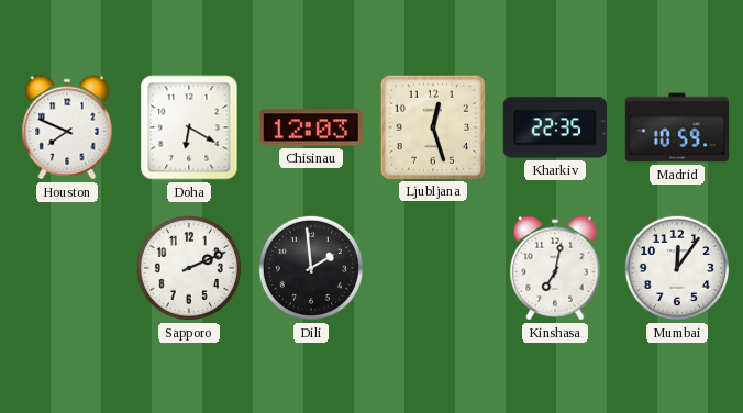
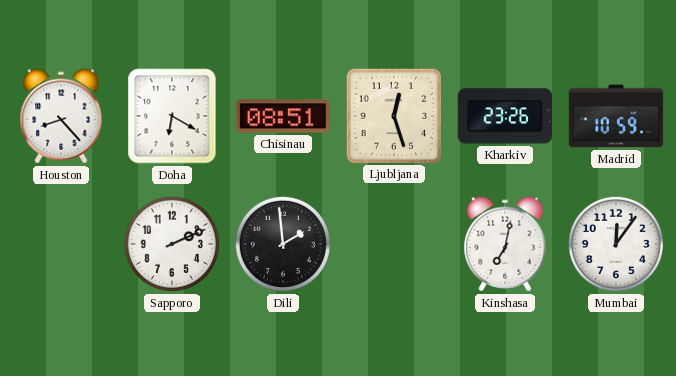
Houston: 7:49 -> 8:23 (61, 116)
Chisinau: 12:03 -> 08:51 (282, 116)
Kharkiv: 22:35 -> 23:26 (505, 116)
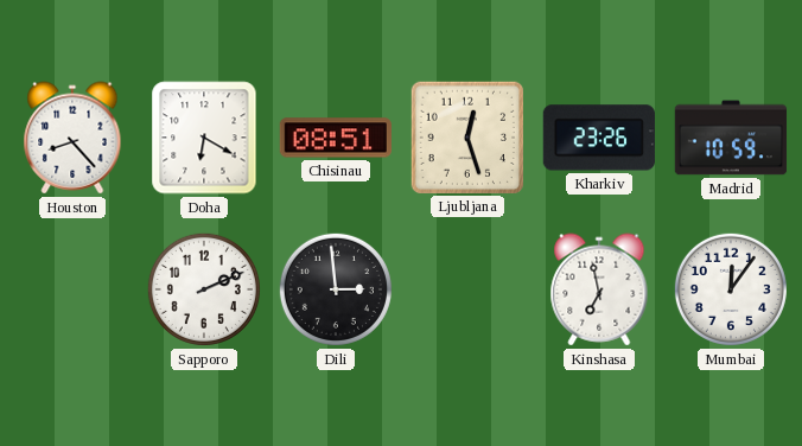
Dili: 1:59 -> 2:59 (336, 289)
Kinshasa: 7:02 -> 6:58 (599, 289)
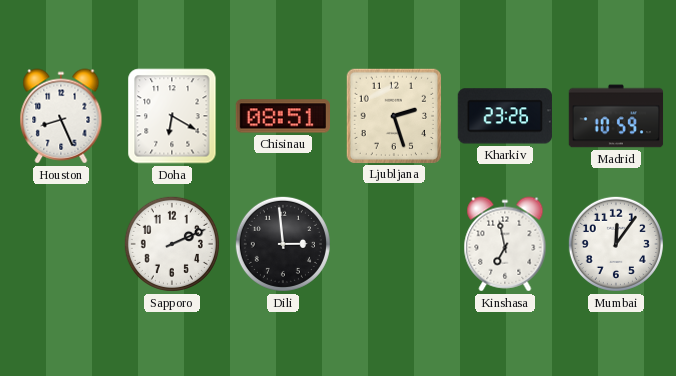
Houston: 8:23 -> 8:26 (61, 116)
Ljubljana: 12:27 -> 2:27 (393, 115)
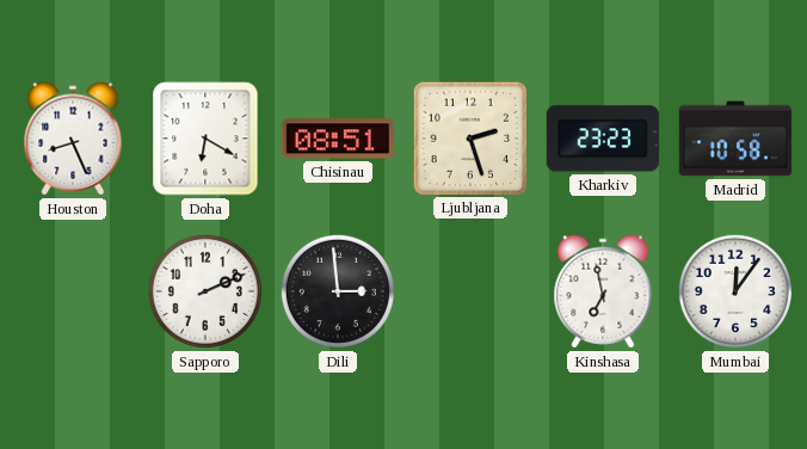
Kharkiv: 23:26 -> 23:23 (603, 139)
Madrid: 10:59 -> 10:58 (735, 139)
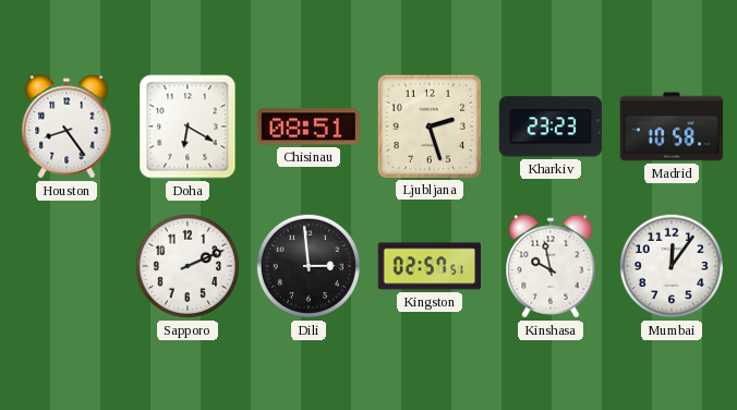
Houston: 8:26 -> 8:24 (67, 126)
Kingston: none -> 02:57 (428, 266)
Kinshasa: 6:58 -> 9:58 (551, 266)
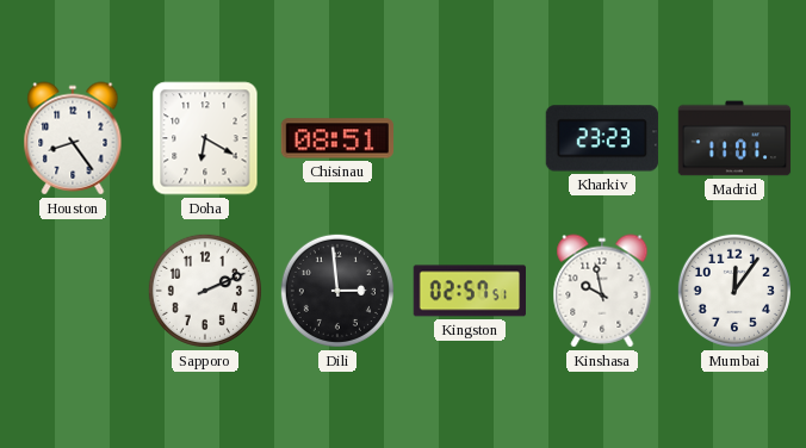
Ljubljana: 2:27 -> none (428, 125)
Madrid: 10:58 -> 11:01 (734, 138)
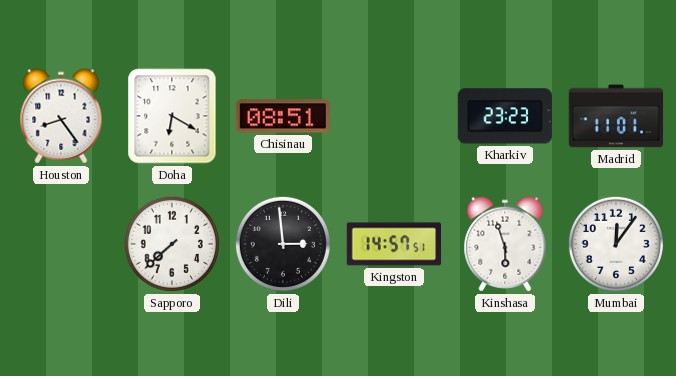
Sapporo: 2:11 -> 7:38 (172, 244)
Kingston: 02:57 -> 14:57 (393, 244)
Kinshasa: 9:58 -> 5:57 (505, 244)
